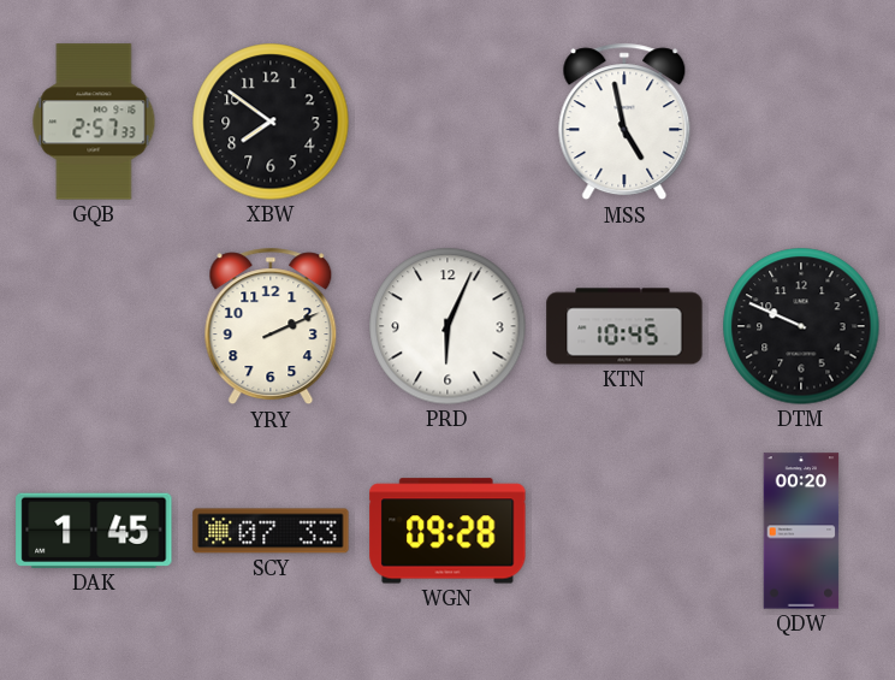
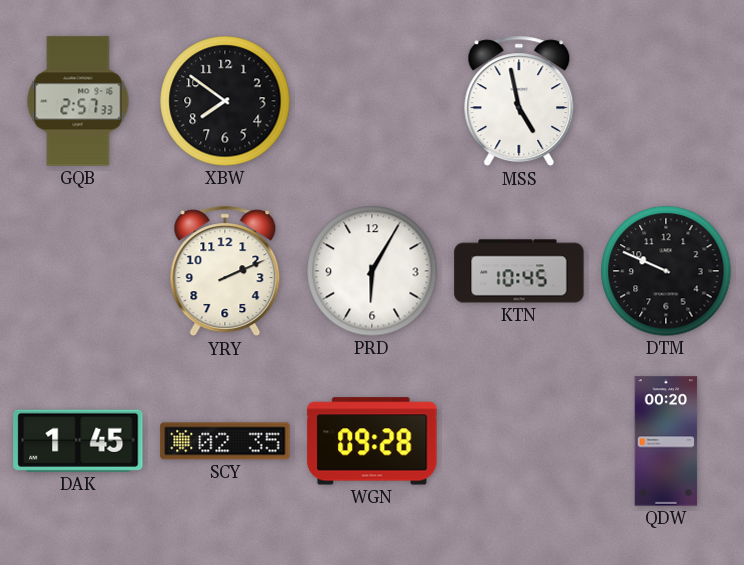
PRD: 6:04 -> 6:05 (372, 271)
SCY: 07:33 -> 02:35 (225, 441)
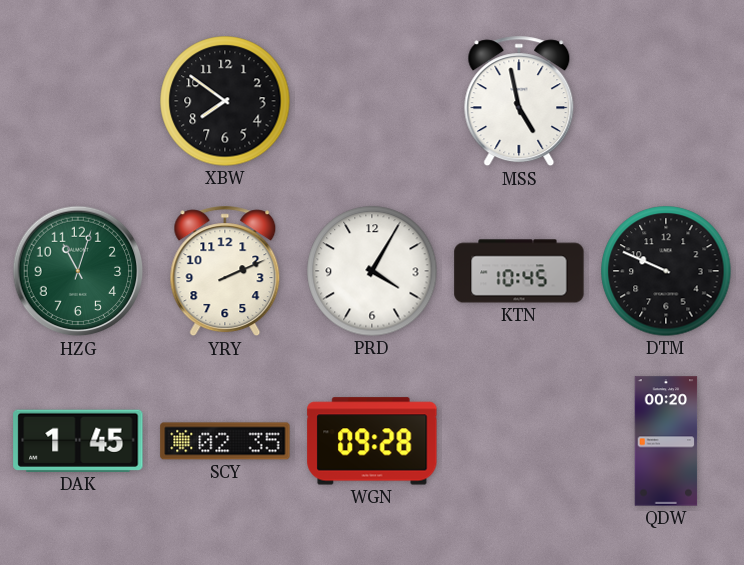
GQB: 2:57 -> none (78, 101)
HZG: none -> 11:03 (78, 271)
PRD: 6:05 -> 4:05 (372, 271)
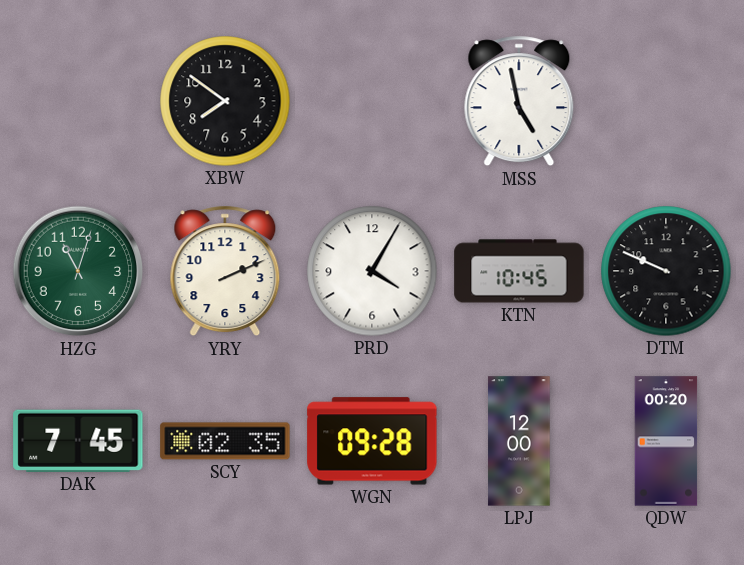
DAK: 1:45 -> 7:45 (78, 441)
LPJ: none -> 12:00 (519, 441)
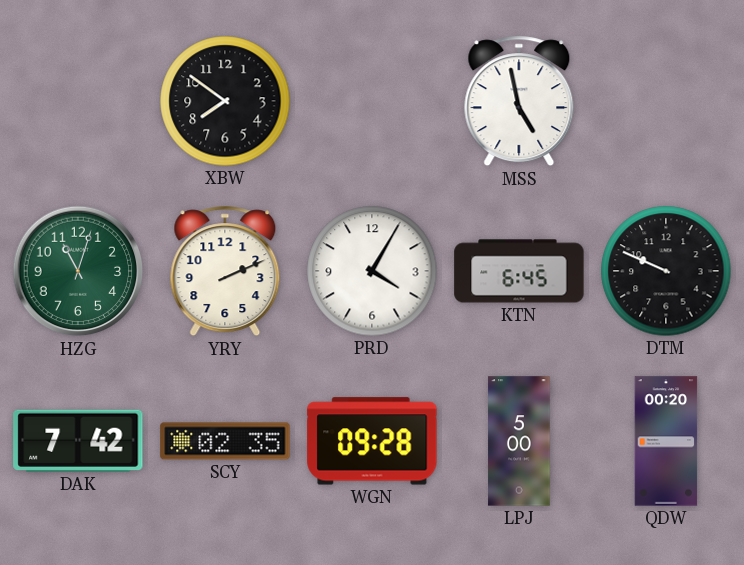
KTN: 10:45 -> 6:45 (519, 271)
DAK: 7:45 -> 7:42 (78, 441)
LPJ: 12:00 -> 5:00 (519, 441)
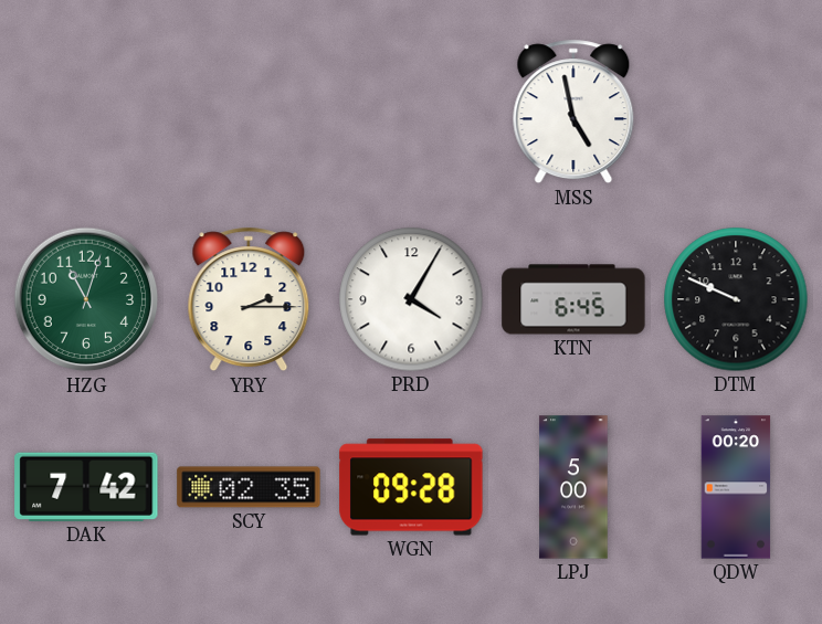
XBW: 7:51 -> none (225, 101)
YRY: 2:11 -> 2:15 (249, 299)
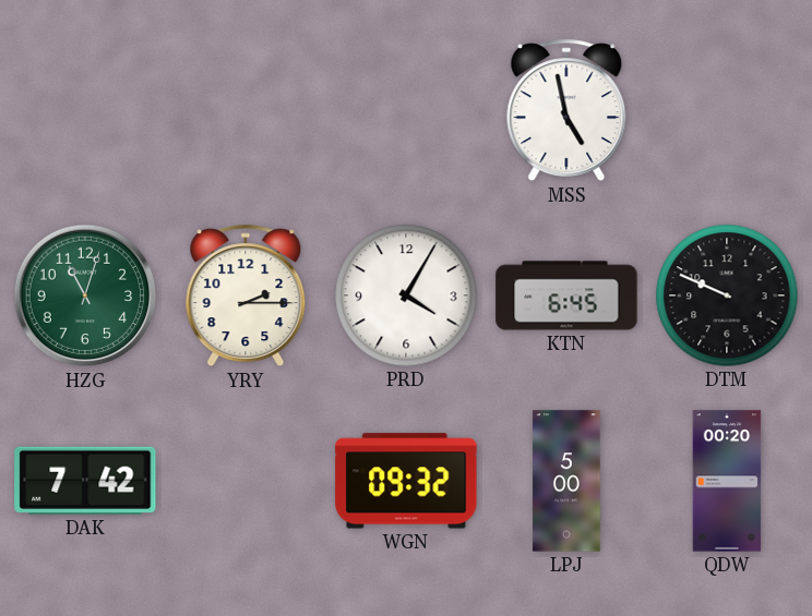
SCY: 02:35 -> none (249, 487)
WGN: 09:28 -> 09:32 (406, 481)
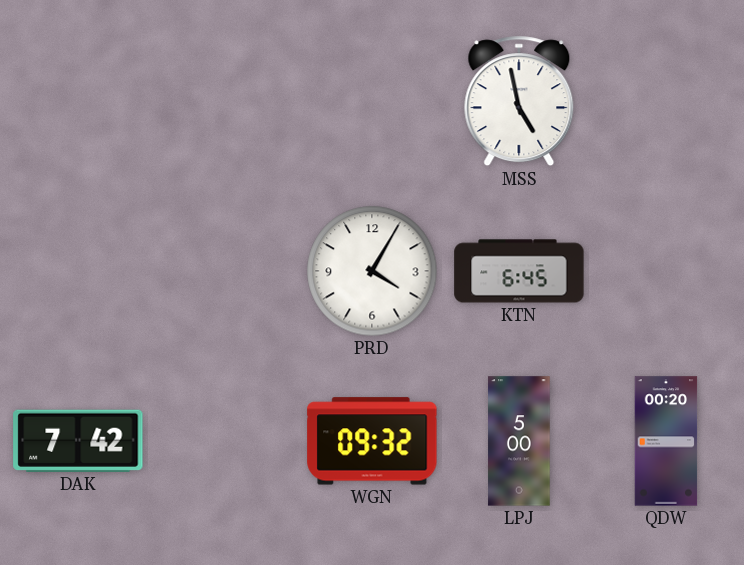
HZG: 11:03 -> none (85, 295)
YRY: 2:15 -> none (246, 295)
DTM: 9:49 -> none (727, 295)
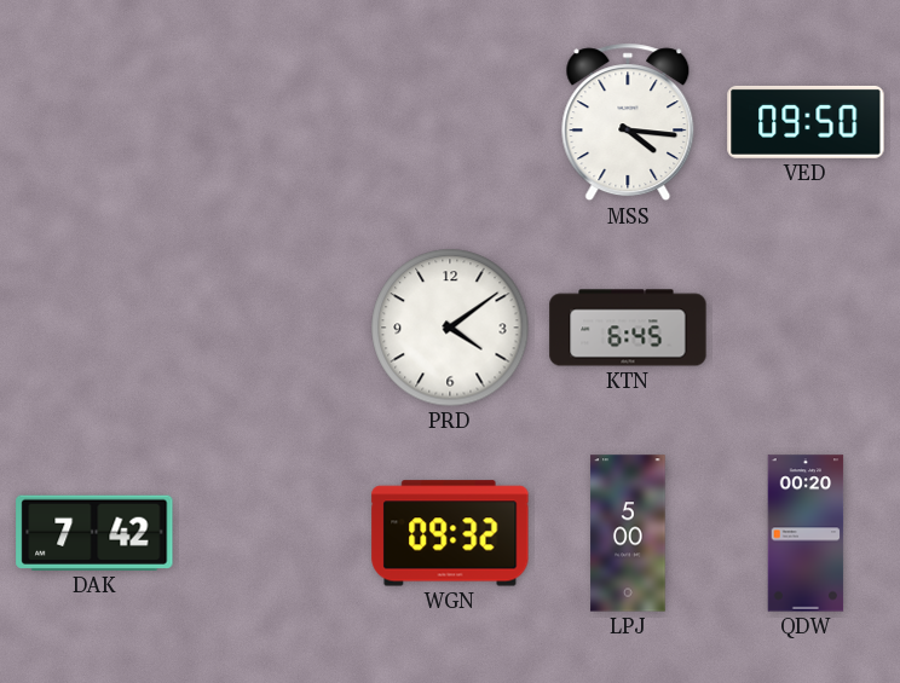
MSS: 4:58 -> 4:16 (628, 122)
VED: none -> 09:50 (806, 122)
PRD: 4:05 -> 4:09 (450, 328)
